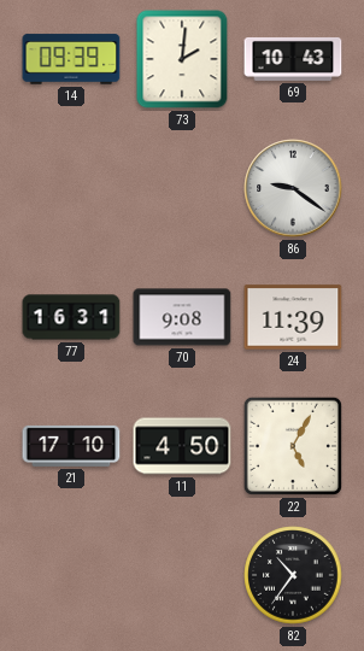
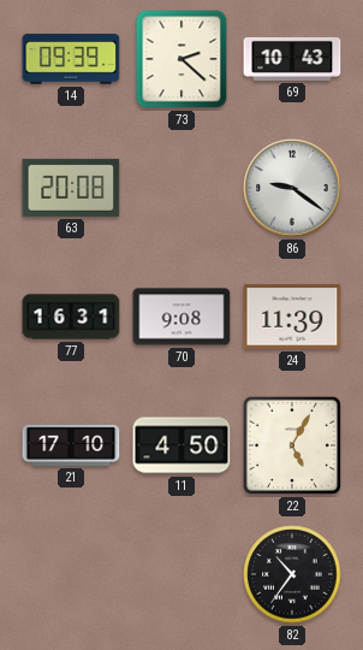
73: 2:01 -> 2:22 (181, 59)
63: none -> 20:08 (71, 188)
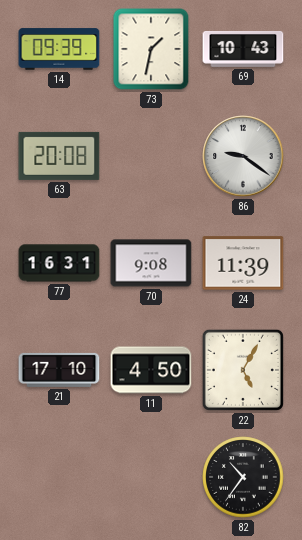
73: 2:22 -> 1:32 (151, 49)
